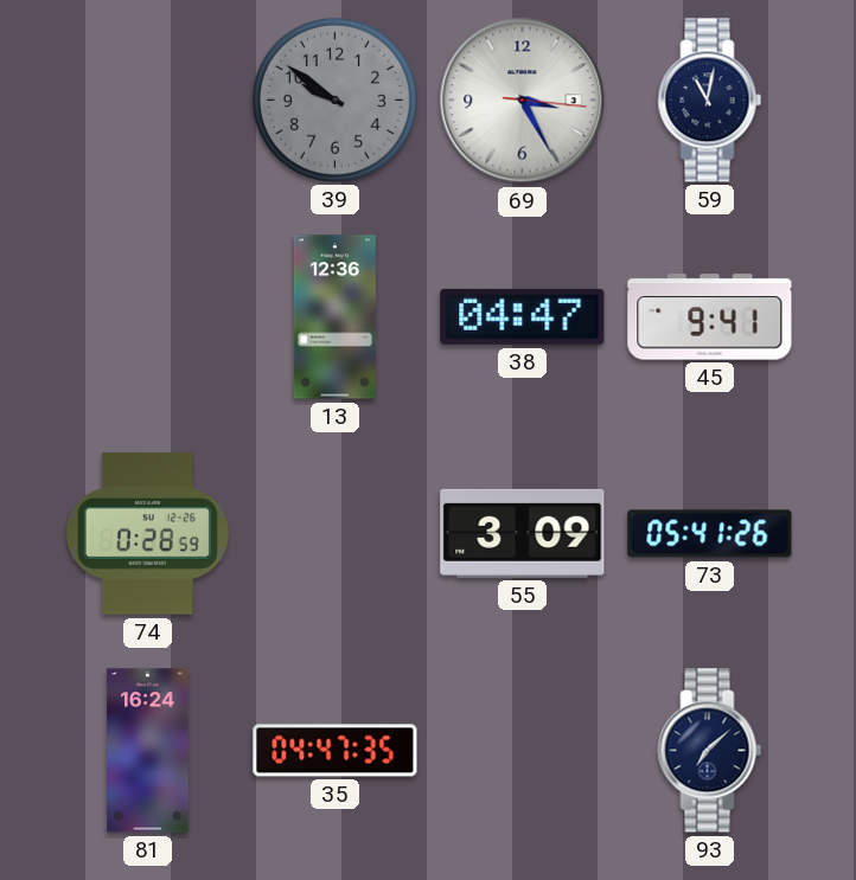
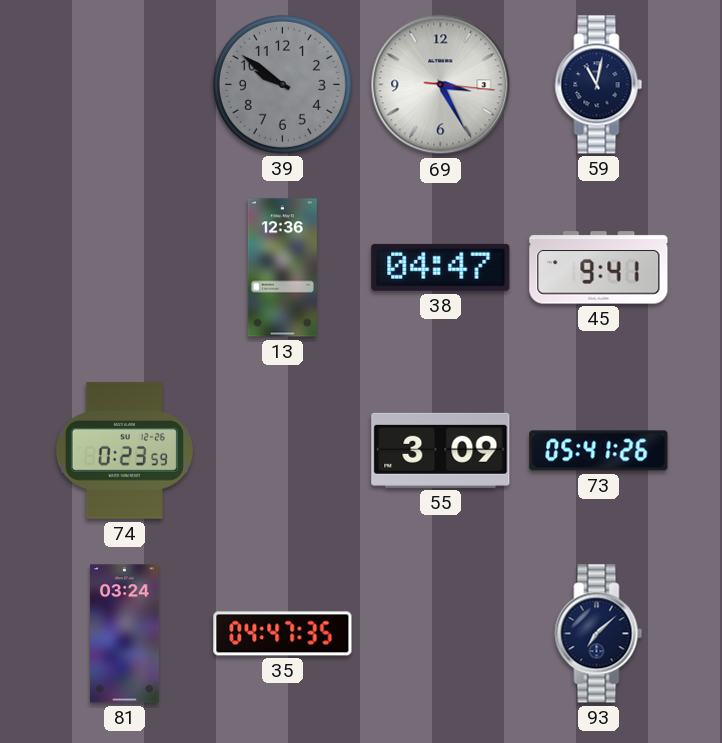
74: 0:28 -> 0:23 (124, 451)
81: 16:24 -> 03:24 (125, 634)
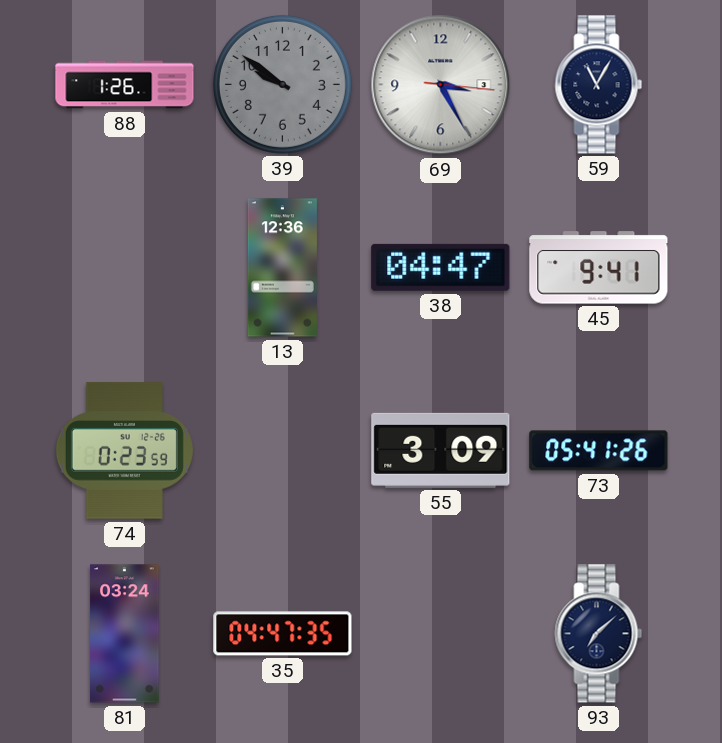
88: none -> 1:26 (125, 85)
59: 11:02 -> 11:05 (599, 85)
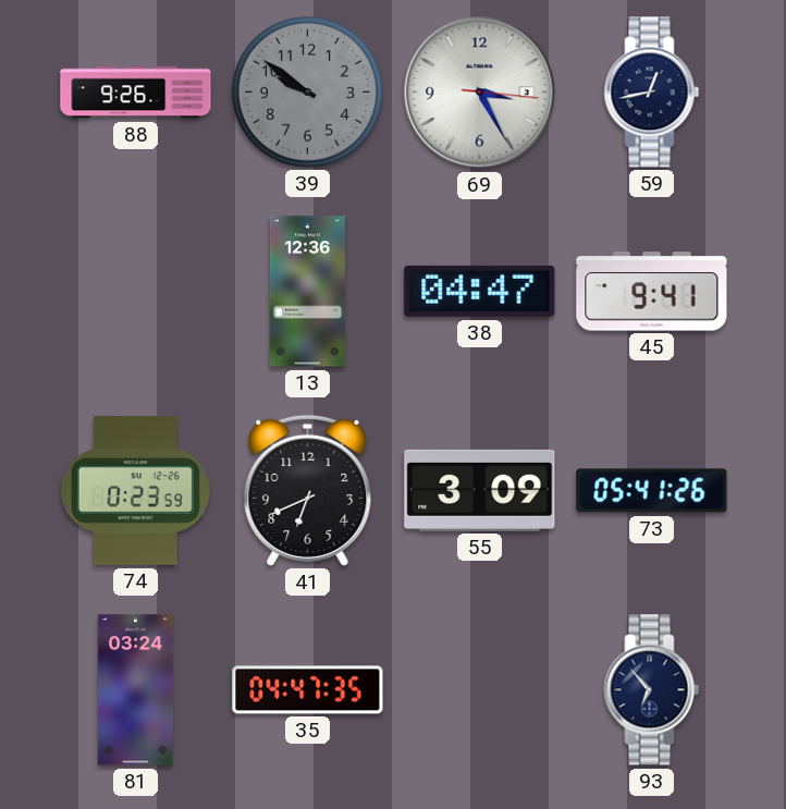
88: 1:26 -> 9:26 (136, 93)
59: 11:05 -> 12:43 (652, 93)
41: none -> 6:41 (308, 490)
93: 7:08 -> 6:53 (652, 690)
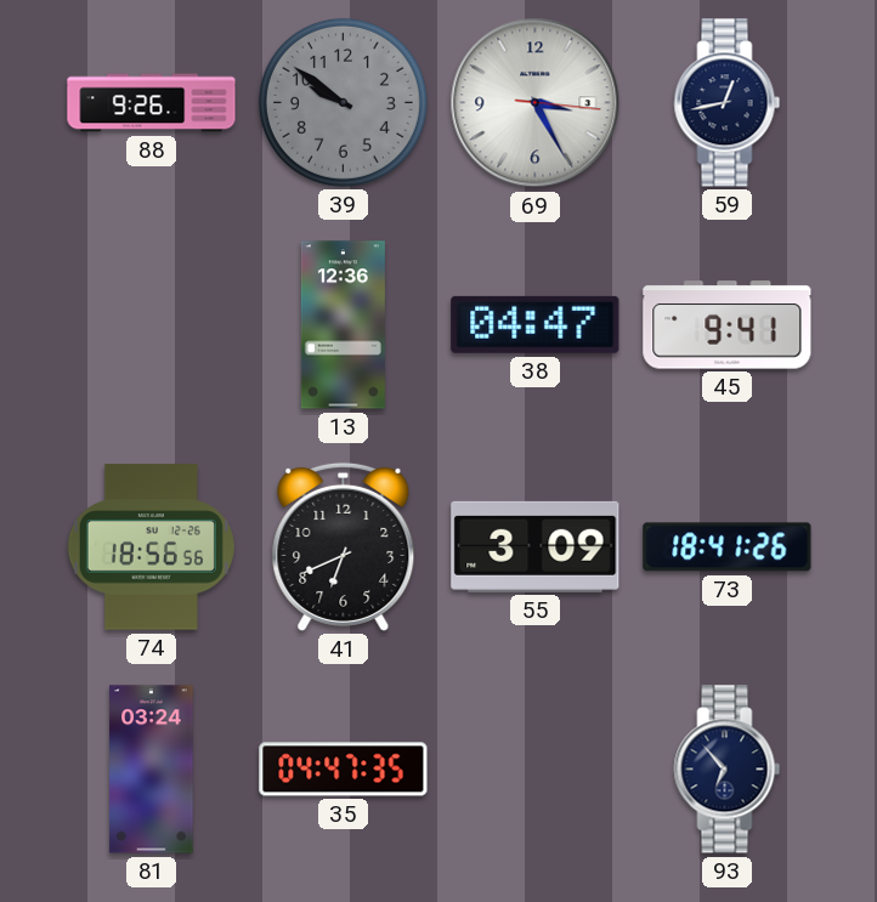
74: 0:23 -> 18:56 (151, 548)
73: 05:41 -> 18:41 (728, 548)
